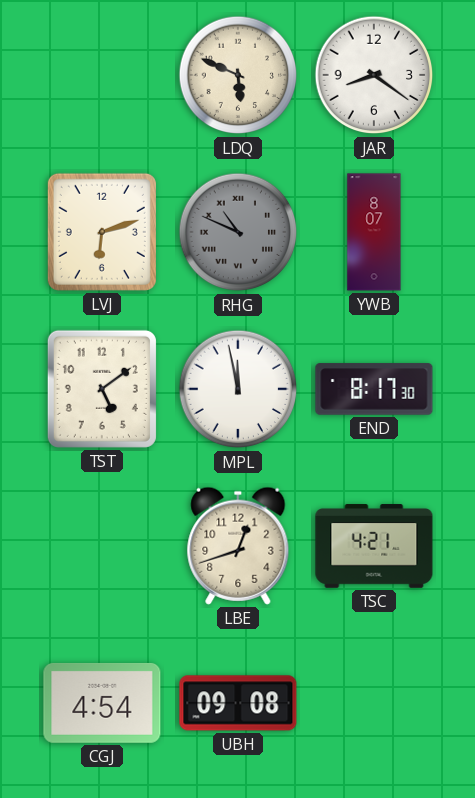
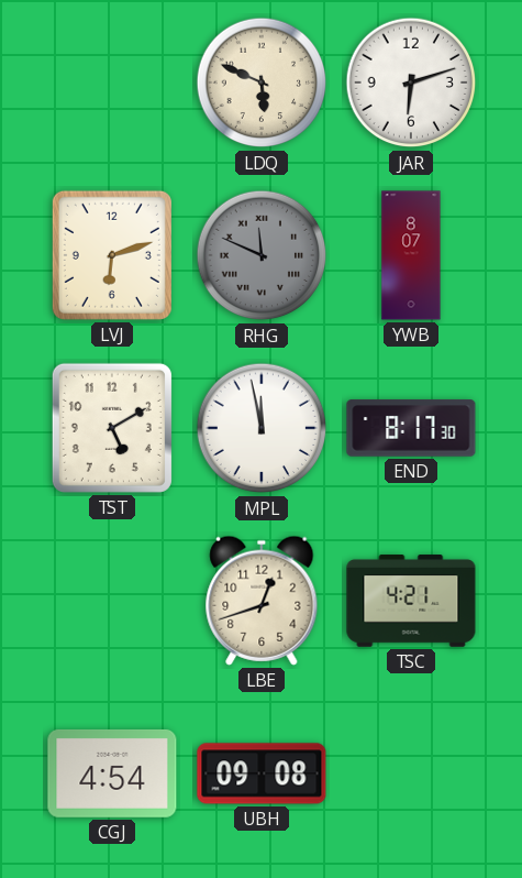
JAR: 8:21 -> 6:12 (411, 83)
RHG: 10:49 -> 11:49 (262, 255)
TST: 5:09 -> 5:10 (112, 428)
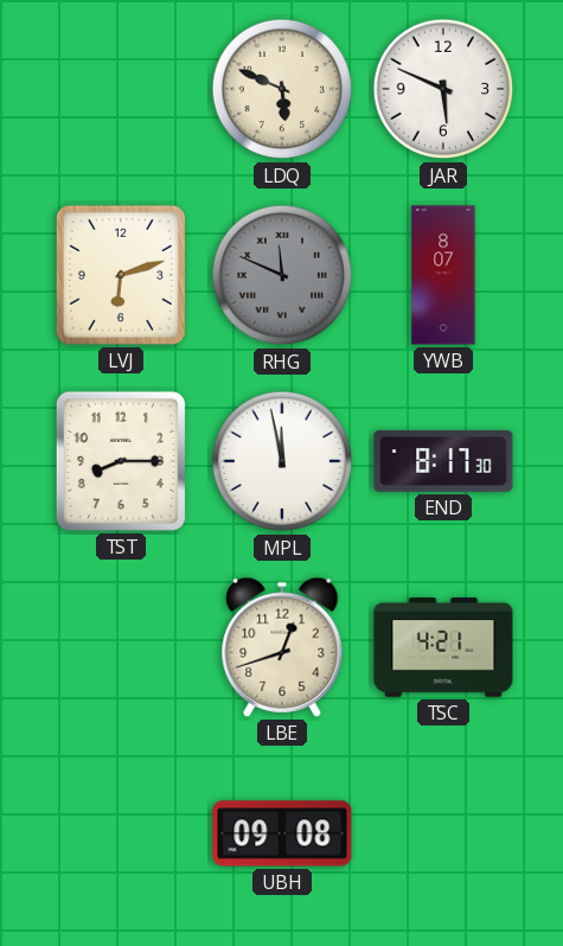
JAR: 6:12 -> 5:49 (443, 89)
TST: 5:10 -> 8:15 (121, 461)
CGJ: 4:54 -> none (112, 773)
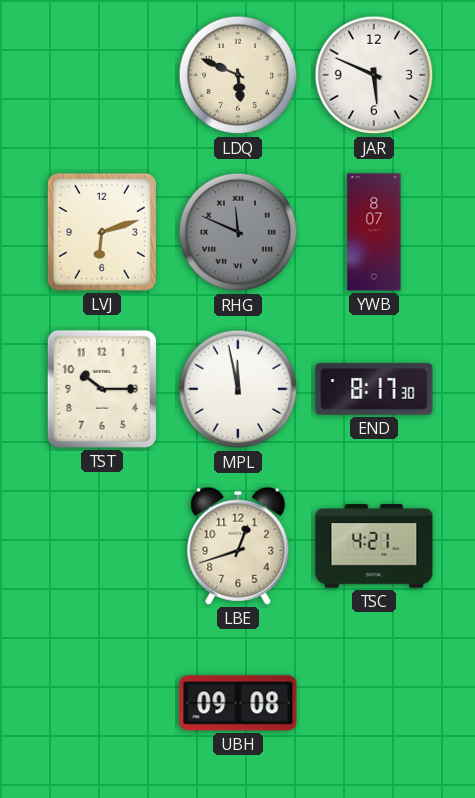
TST: 8:15 -> 10:15 (102, 389)
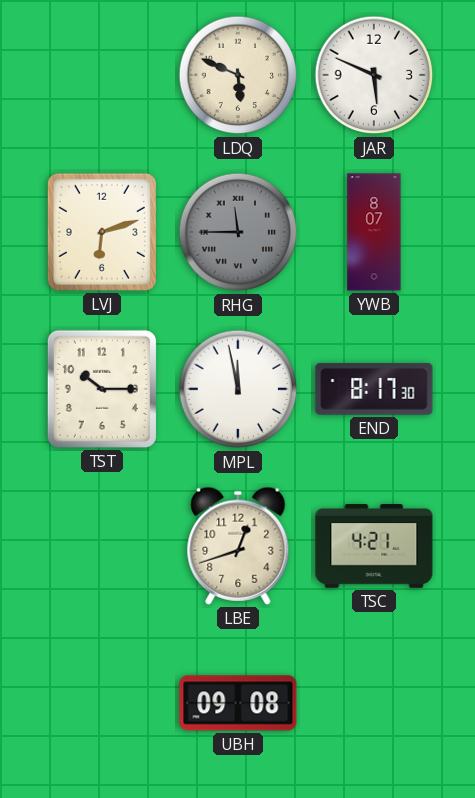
RHG: 11:49 -> 11:45 (238, 232)
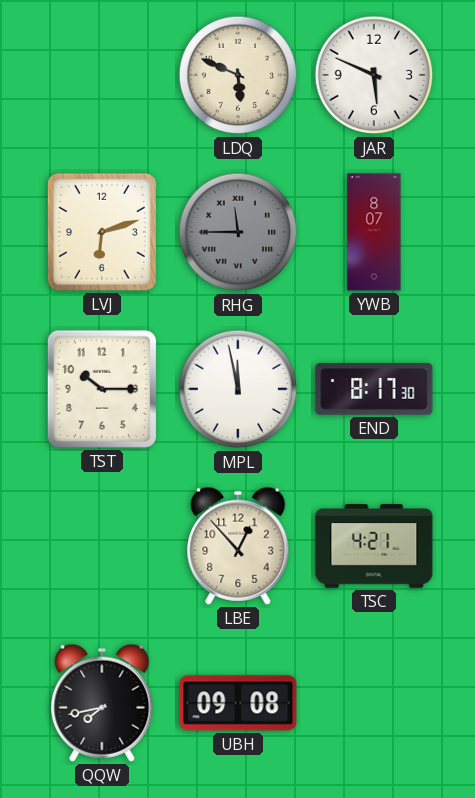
LBE: 12:42 -> 12:53 (238, 546)
QQW: none -> 7:43 (102, 703)
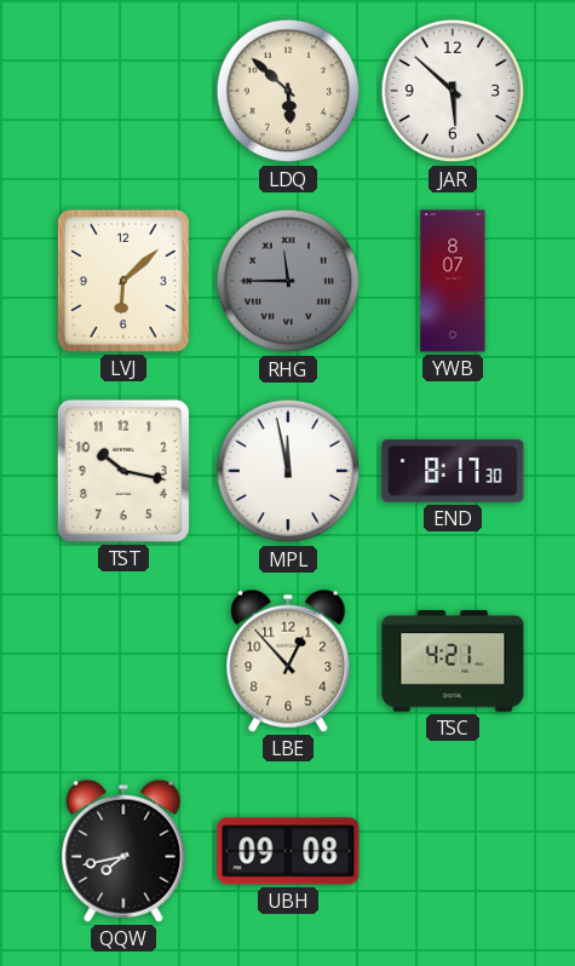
LDQ: 5:49 -> 5:52 (288, 91)
JAR: 5:49 -> 5:52 (453, 91)
LVJ: 6:12 -> 6:08 (123, 281)
TST: 10:15 -> 10:17 (123, 471)
